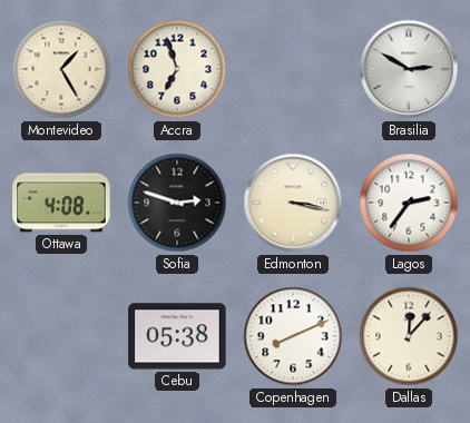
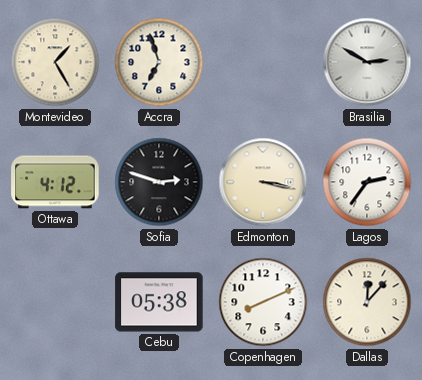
Ottawa: 4:08 -> 4:12 (55, 182)
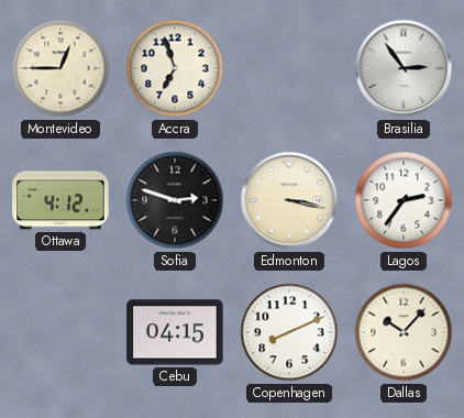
Montevideo: 1:25 -> 12:45 (60, 68)
Brasilia: 2:50 -> 2:54 (404, 68)
Cebu: 05:38 -> 04:15 (175, 332)
Dallas: 12:07 -> 10:07 (404, 332)
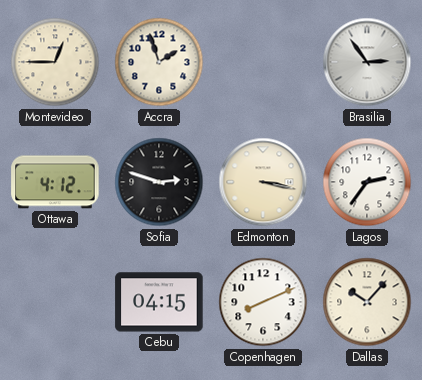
Accra: 6:57 -> 1:57 (159, 62)
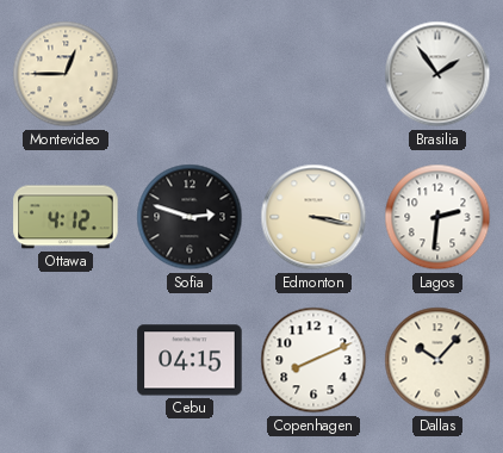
Accra: 1:57 -> none (159, 62)
Brasilia: 2:54 -> 1:54 (437, 74)
Lagos: 2:36 -> 2:31 (437, 217)
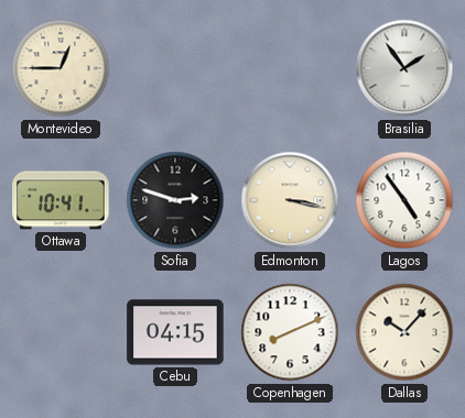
Ottawa: 4:12 -> 10:41 (61, 200)
Lagos: 2:31 -> 4:54 (404, 200)
